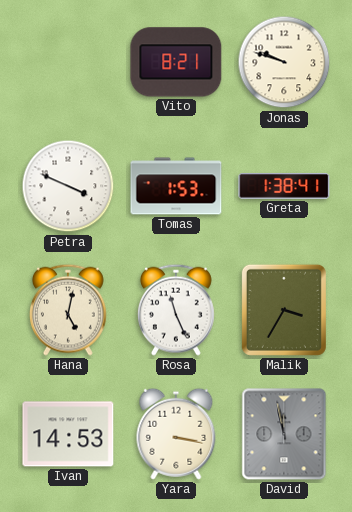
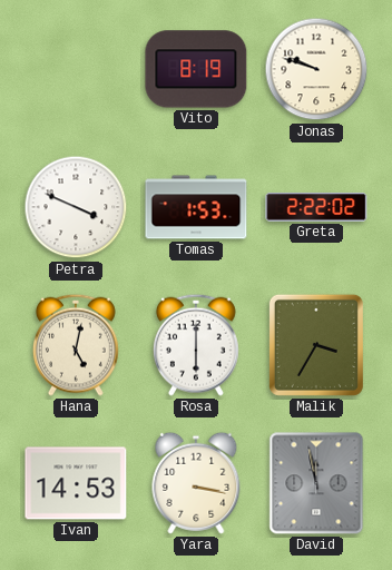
Vito: 8:21 -> 8:19 (196, 69)
Greta: 1:38 -> 2:22 (316, 207)
Rosa: 11:26 -> 6:00 (196, 345)
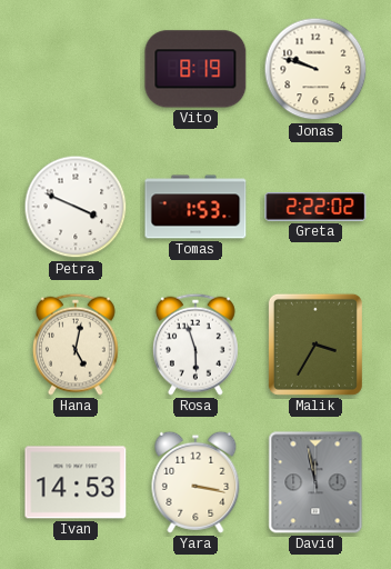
Rosa: 6:00 -> 5:57 (195, 345)
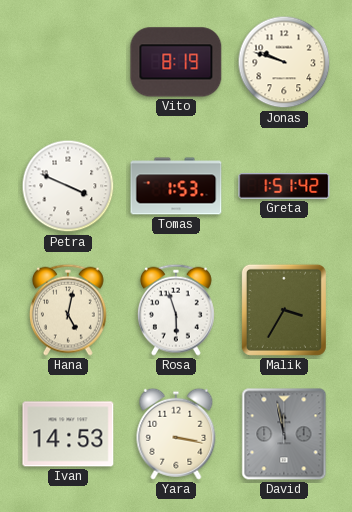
Greta: 2:22 -> 1:51 (284, 186)
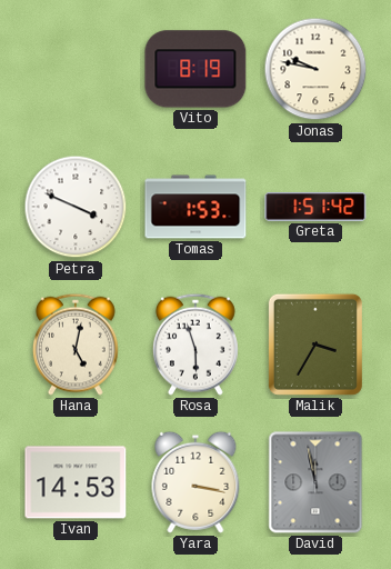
Jonas: 9:48 -> 9:47 (315, 69)
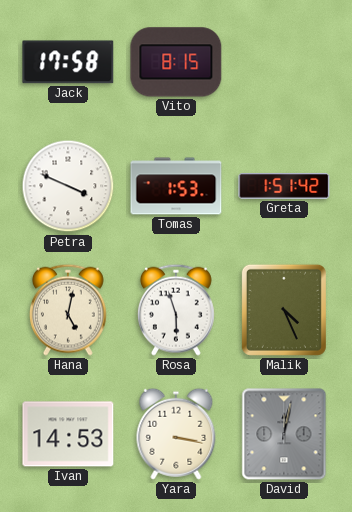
Jack: none -> 17:58 (68, 62)
Vito: 8:19 -> 8:15 (176, 62)
Jonas: 9:47 -> none (315, 69)
Malik: 3:35 -> 4:26 (284, 310)
David: 11:58 -> 12:02 (284, 434)
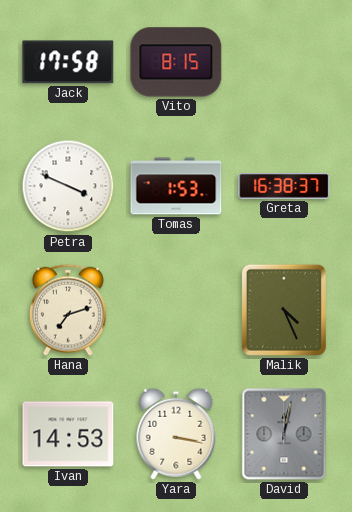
Greta: 1:51 -> 16:38 (284, 186)
Hana: 5:02 -> 7:12 (68, 310)
Rosa: 5:57 -> none (176, 310)
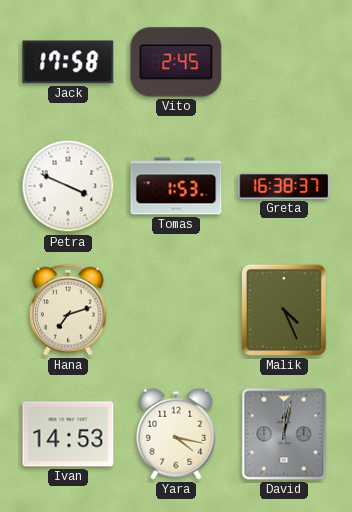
Vito: 8:15 -> 2:45 (176, 62)
Yara: 3:17 -> 4:17 (176, 434)
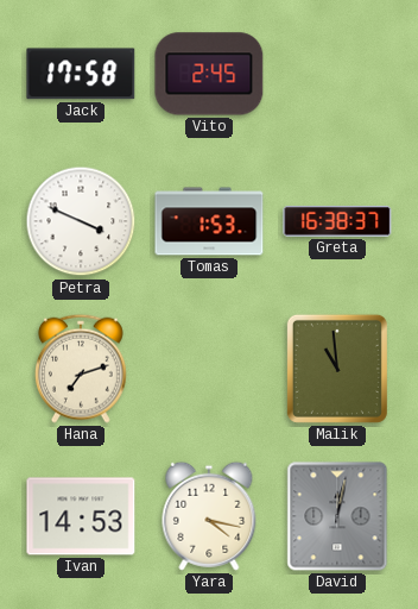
Malik: 4:26 -> 10:59 (337, 369)
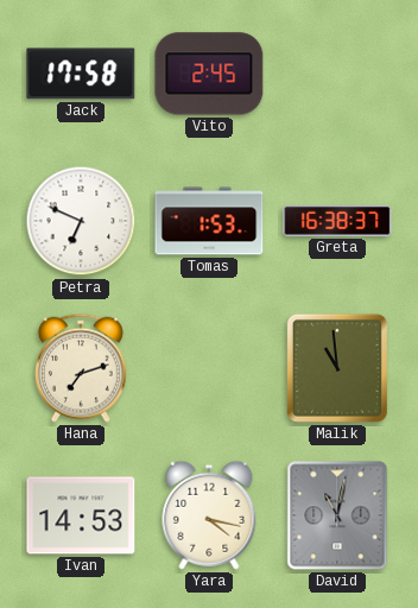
Petra: 3:49 -> 6:49 (81, 221)
David: 12:02 -> 11:02 (337, 515)
